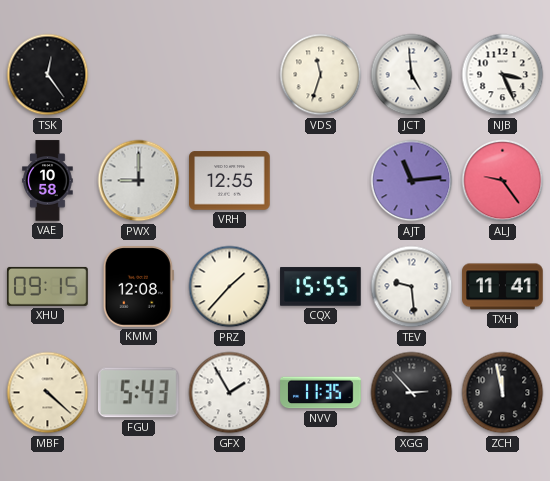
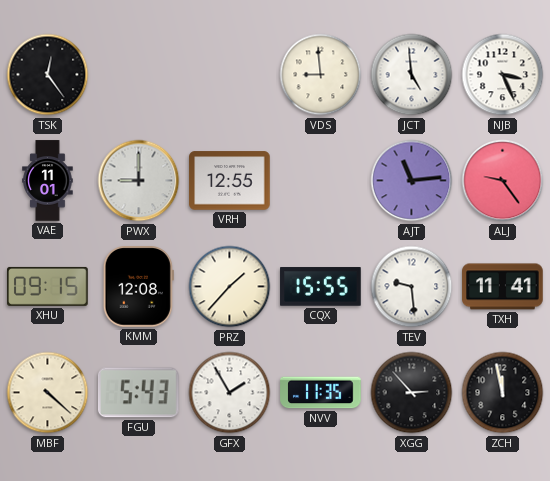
VDS: 11:33 -> 8:59 (321, 75)
VAE: 10:58 -> 11:01 (48, 181)
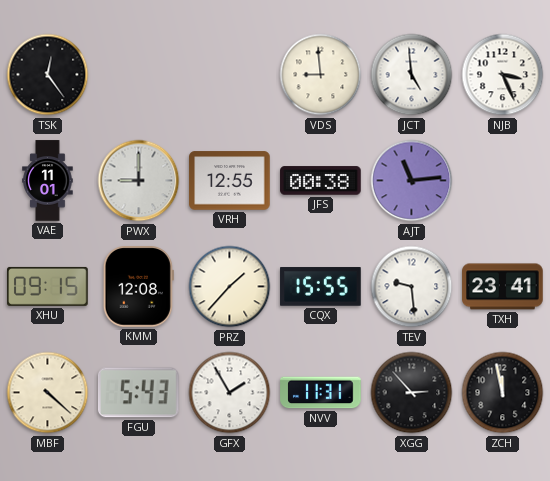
JFS: none -> 00:38 (321, 181)
ALJ: 9:24 -> none (503, 181)
TXH: 11:41 -> 23:41 (503, 287)
NVV: 11:35 -> 11:31 (321, 393)
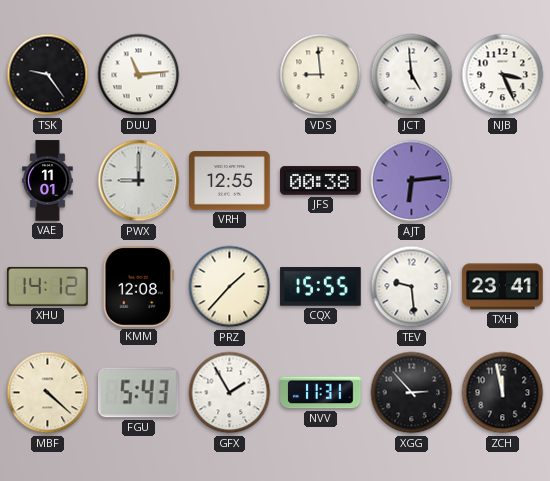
TSK: 12:24 -> 9:24 (48, 75)
DUU: none -> 11:14 (139, 75)
AJT: 11:14 -> 6:14 (412, 181)
XHU: 09:15 -> 14:12 (48, 286)
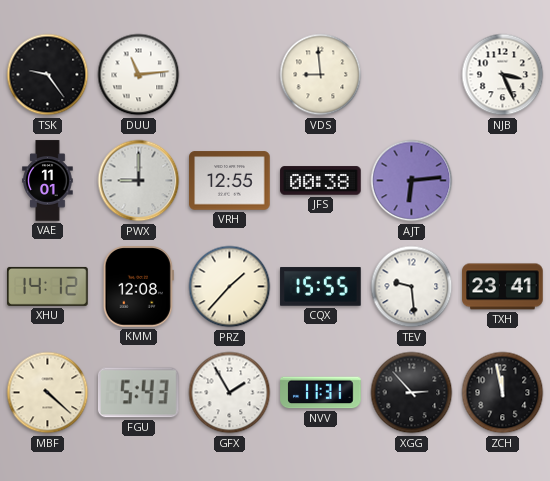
JCT: 4:59 -> none (412, 75)
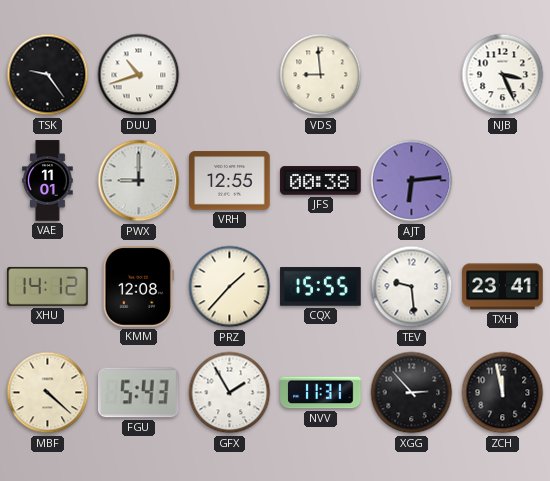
DUU: 11:14 -> 10:42 (139, 75)
